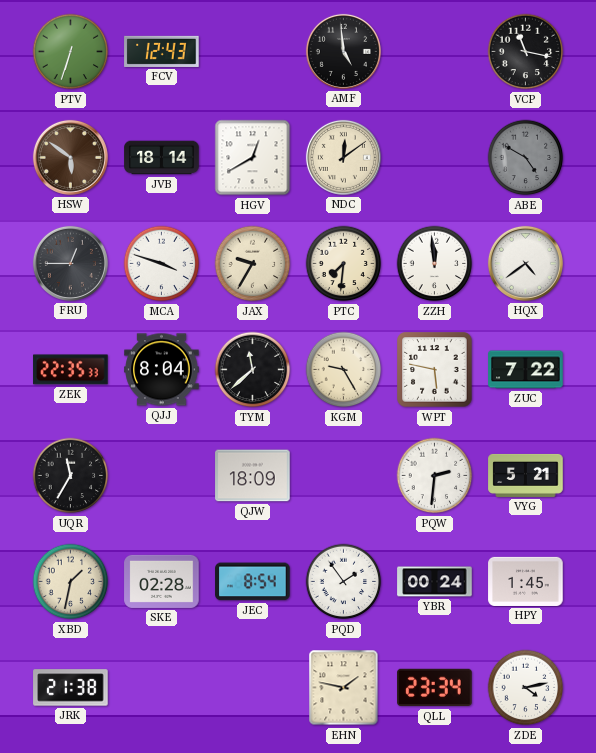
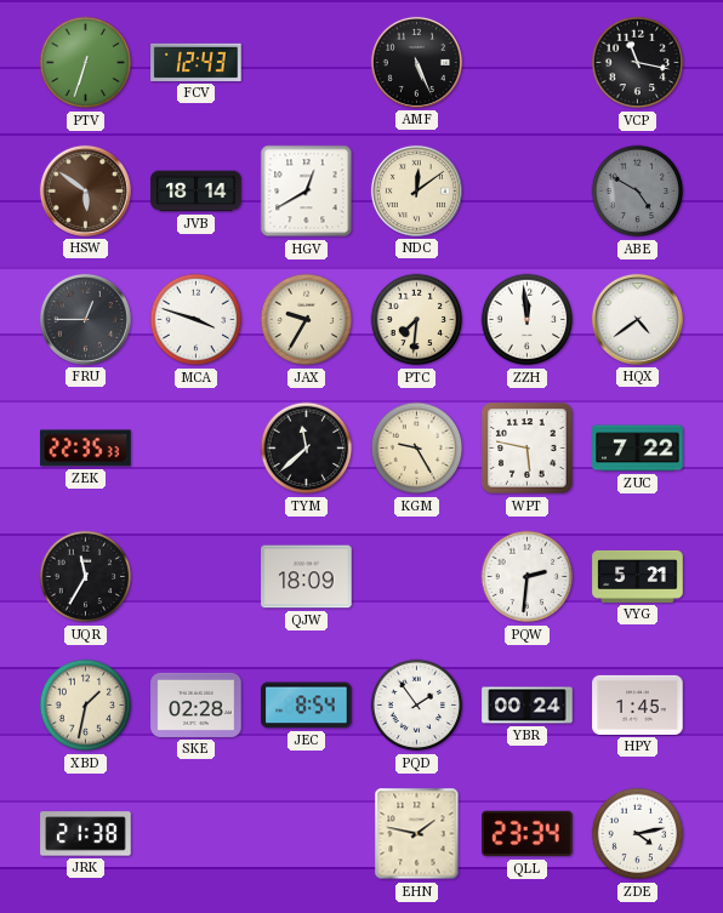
AMF: 4:59 -> 5:26 (416, 62)
QJJ: 8:04 -> none (162, 370)
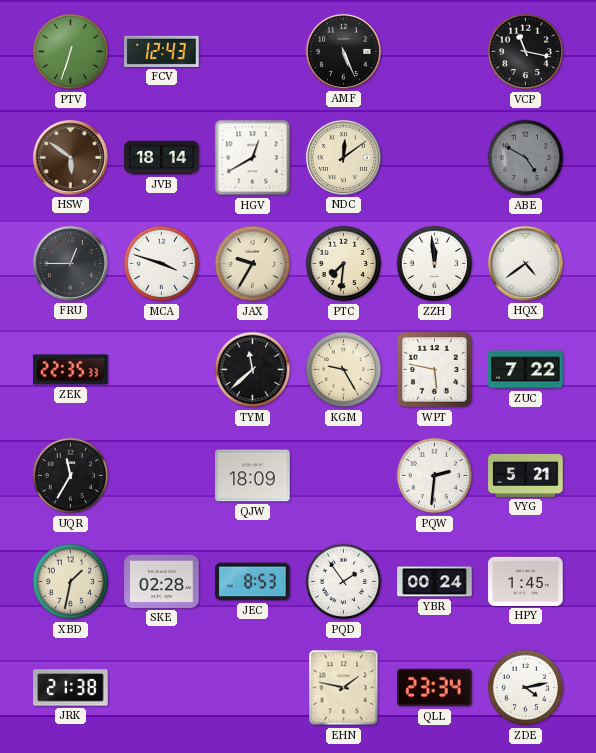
JEC: 8:54 -> 8:53 (253, 582)
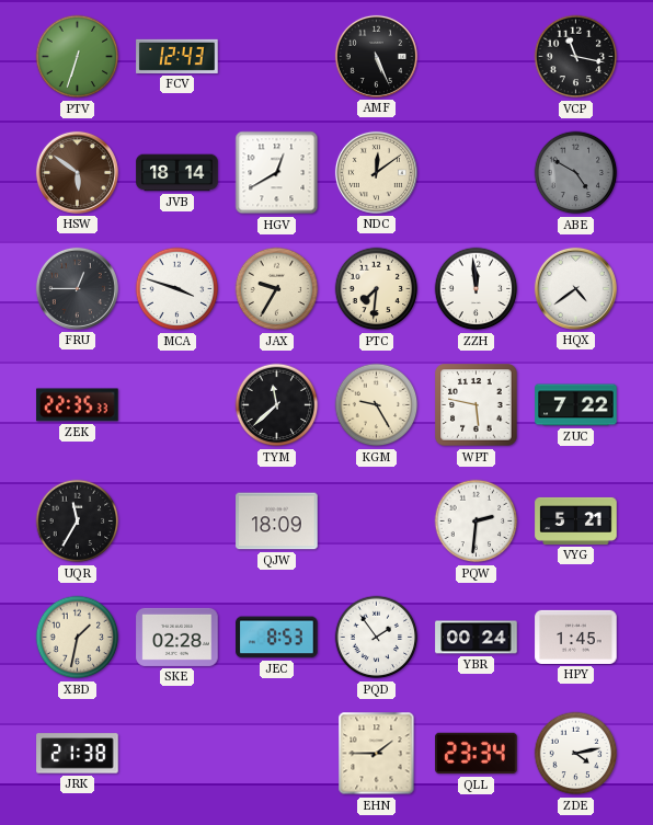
EHN: 1:47 -> 1:45 (377, 754)
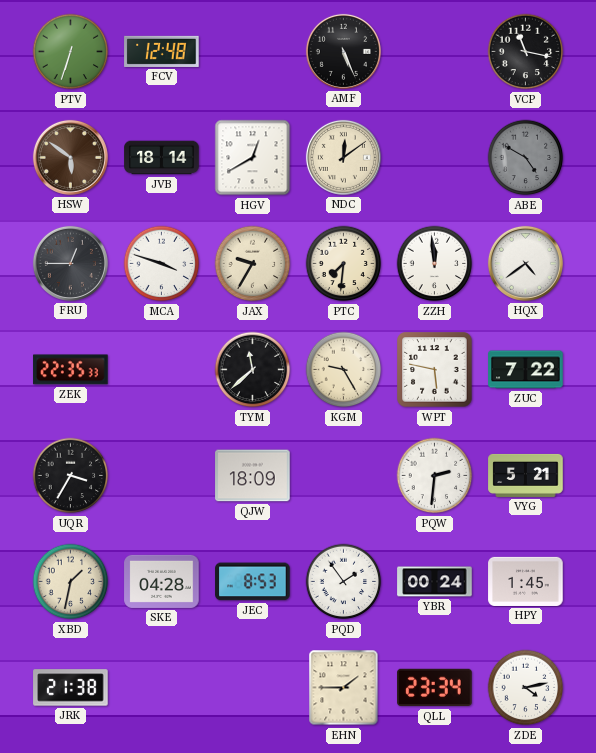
FCV: 12:43 -> 12:48 (162, 51)
UQR: 11:35 -> 3:35 (71, 476)
SKE: 02:28 -> 04:28 (162, 581)
